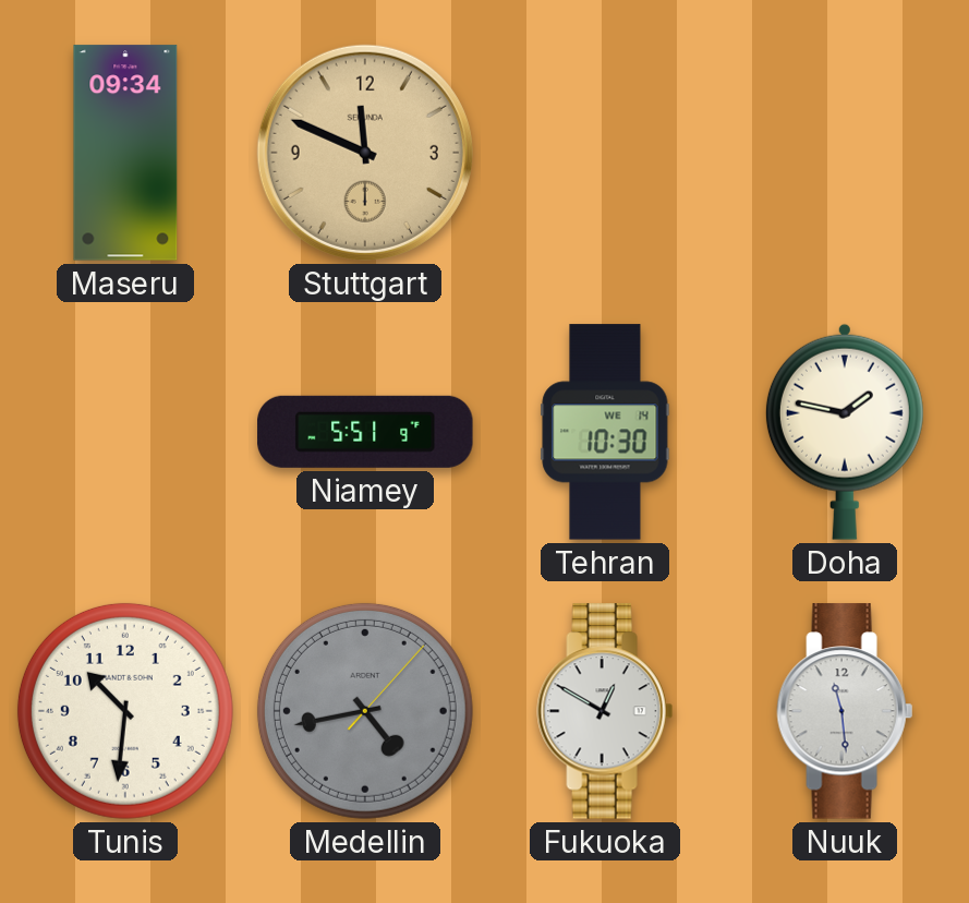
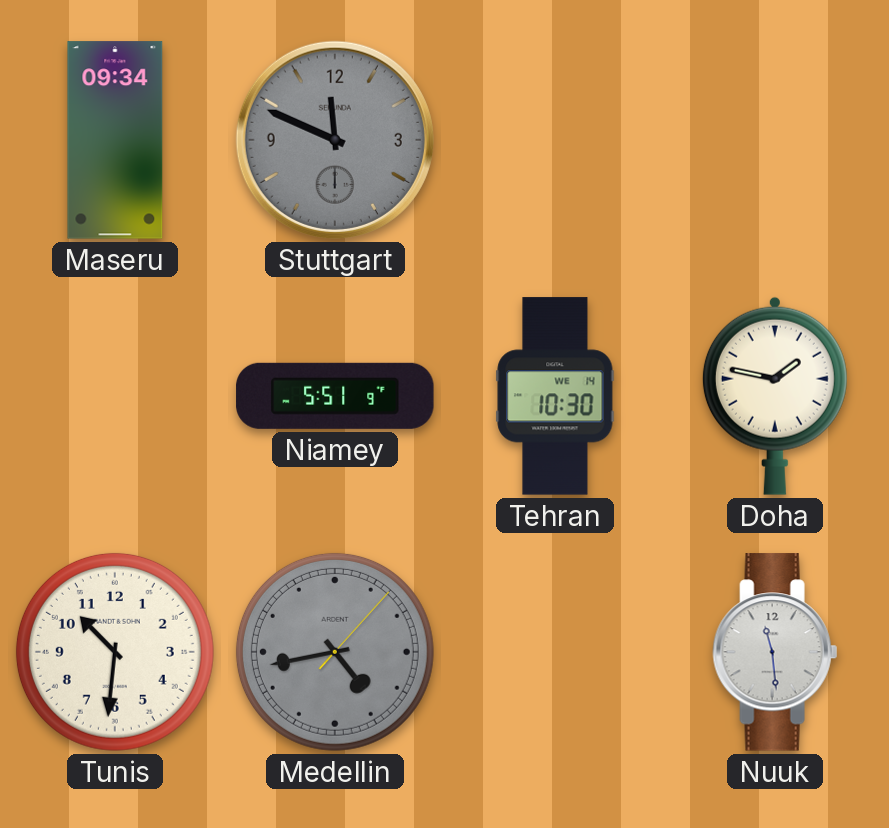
Stuttgart dial: champagne -> grey (335, 140)
Fukuoka: 12:50 -> none (605, 711)
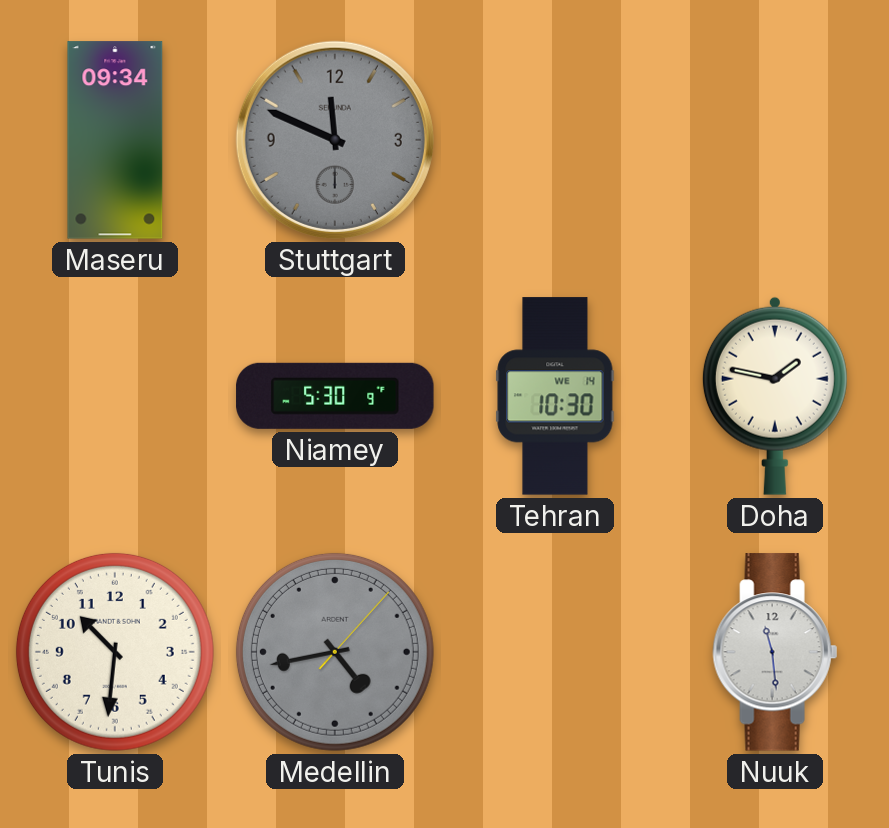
Niamey: 5:51 -> 5:30 (335, 396)
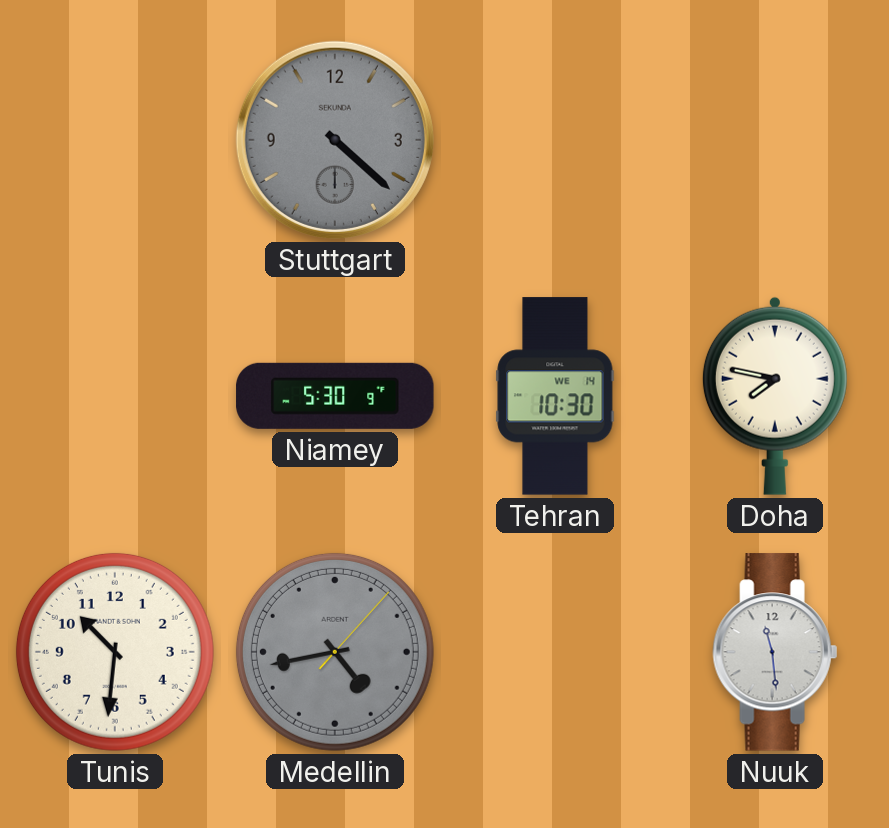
Maseru: 09:34 -> none (115, 140)
Stuttgart: 11:49 -> 4:22 (335, 140)
Doha: 1:47 -> 7:47 (775, 396)
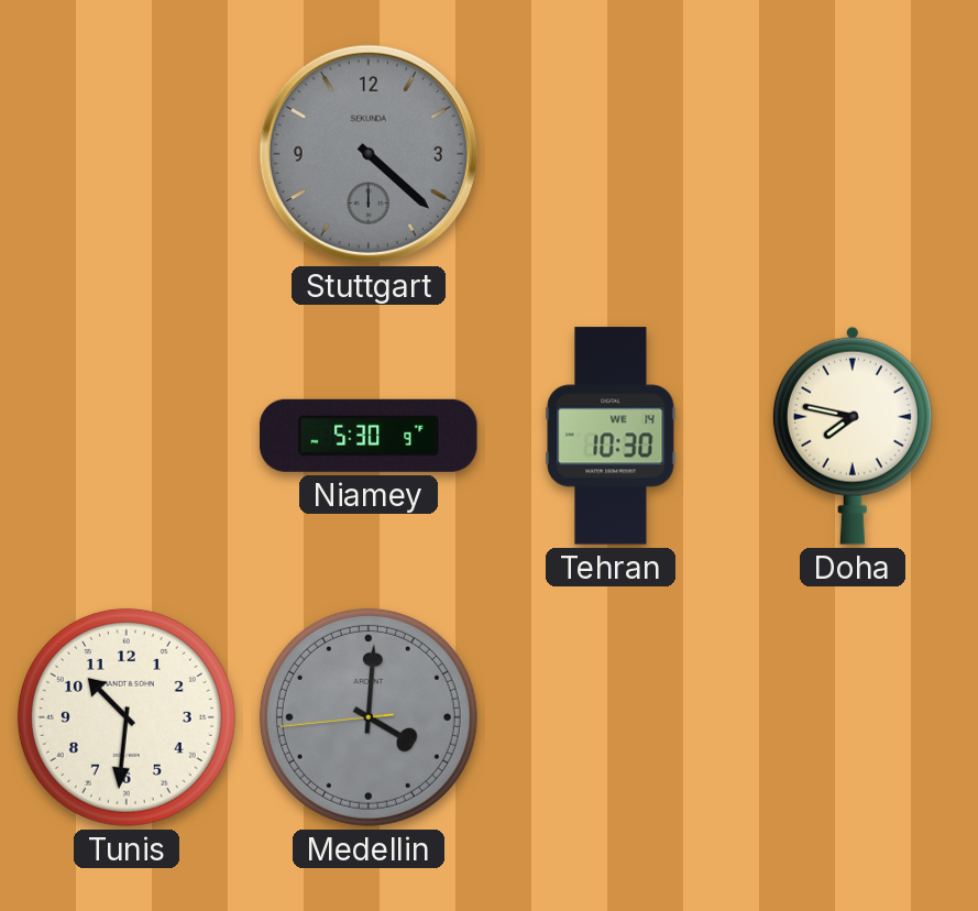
Medellin: 4:43 -> 4:00 (369, 717)
Nuuk: 11:29 -> none (775, 652)
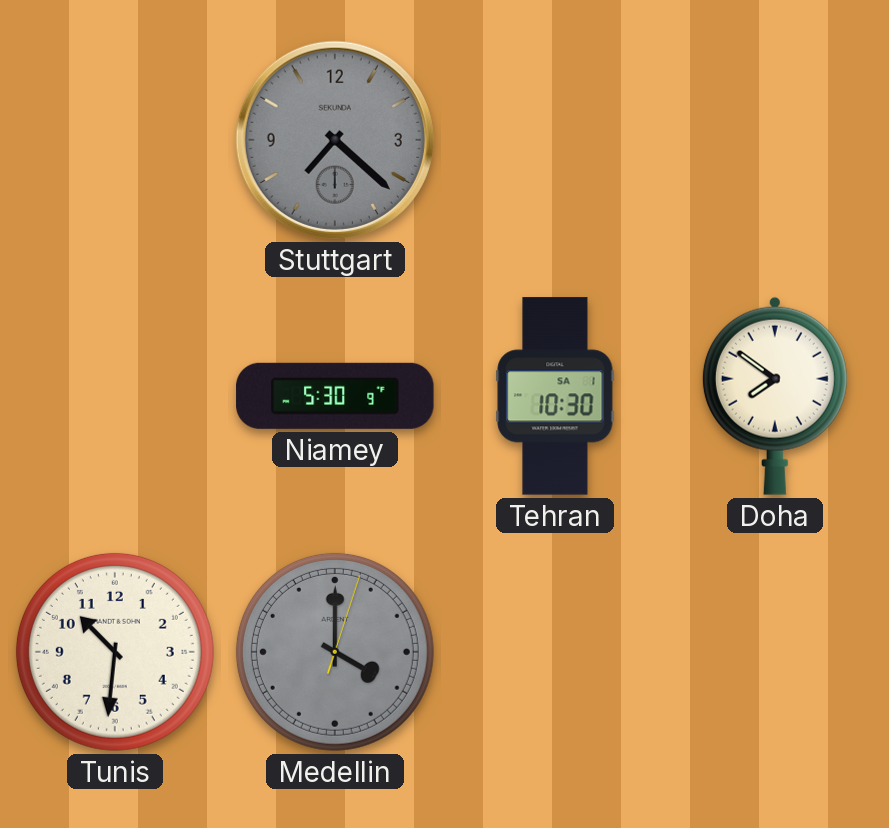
Stuttgart: 4:22 -> 7:22 (335, 140)
Tehran date: WE 14 -> SA 1 (555, 396)
Doha: 7:47 -> 7:51 (775, 396)
Medellin: 4:00:44 -> 4:00:03 (335, 652)
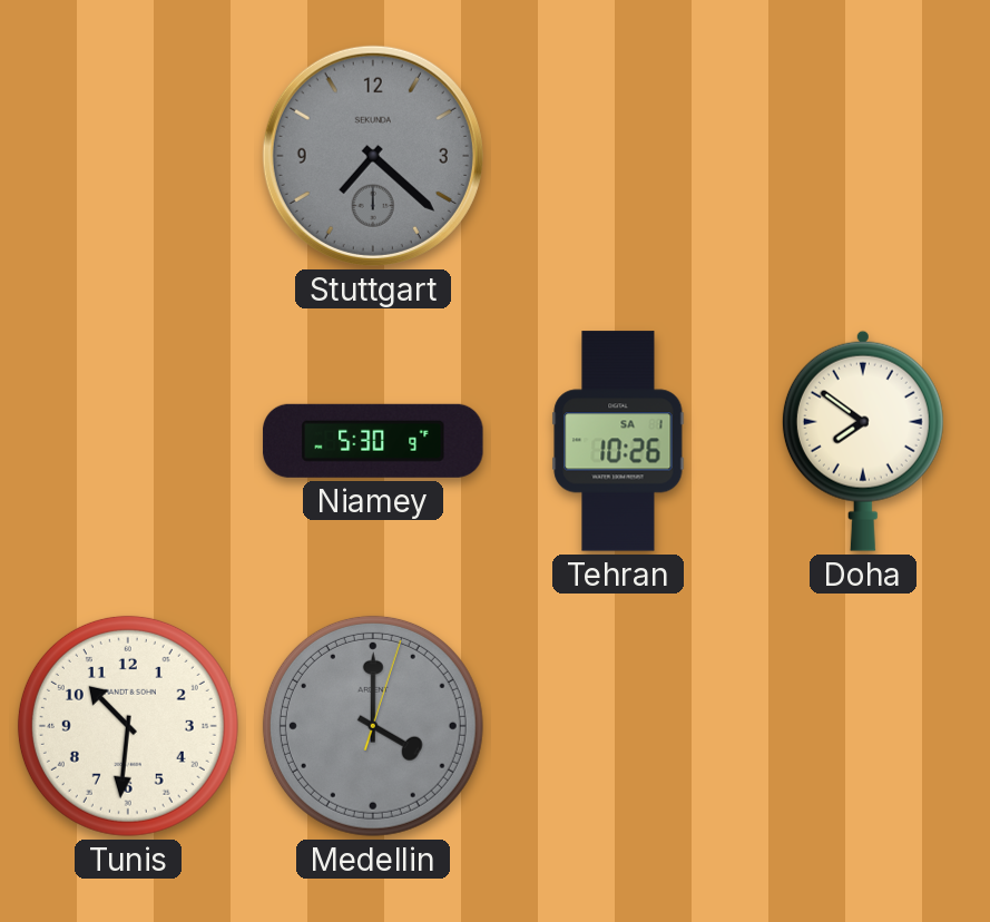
Tehran: 10:30 -> 10:26 (618, 441)
